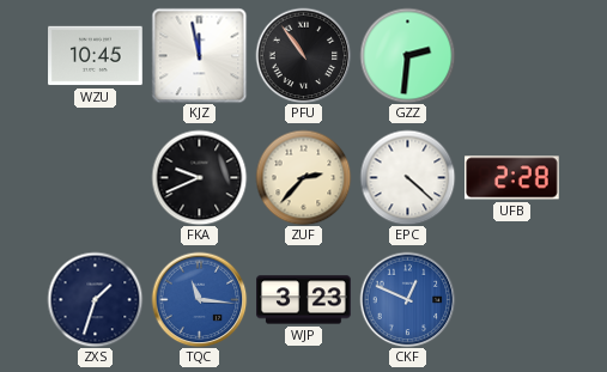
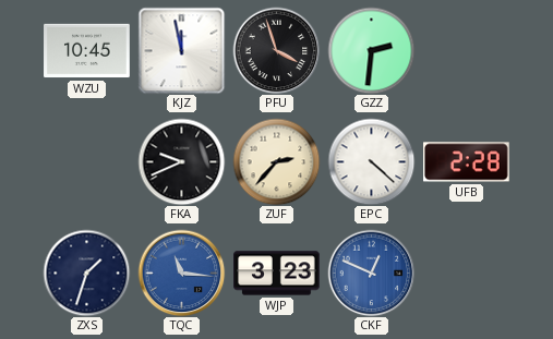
PFU: 10:54 -> 3:57 (276, 50)
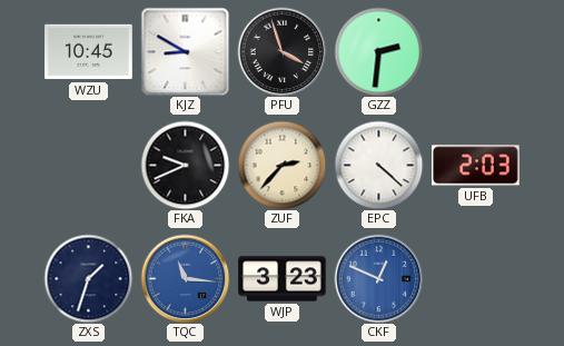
KJZ: 11:58 -> 8:50 (185, 51)
UFB: 2:28 -> 2:03 (476, 166)
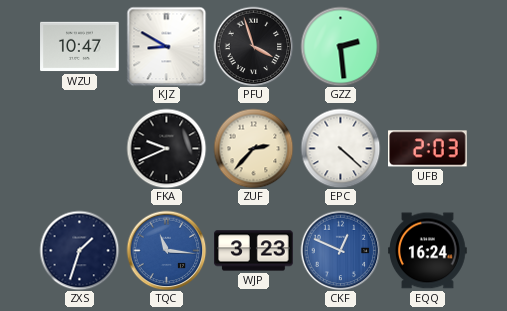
WZU: 10:45 -> 10:47 (80, 47)
GZZ: 2:31 -> 2:29 (340, 46)
EQQ: none -> 16:24 (428, 251)
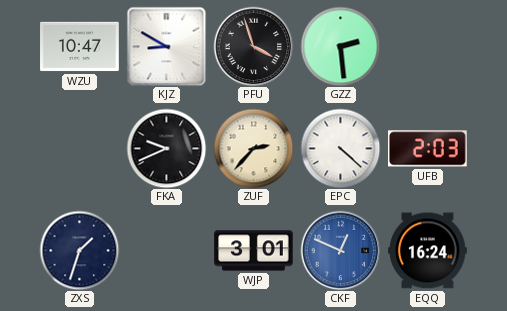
TQC: 11:16 -> none (166, 250)
WJP: 3:23 -> 3:01 (254, 251)
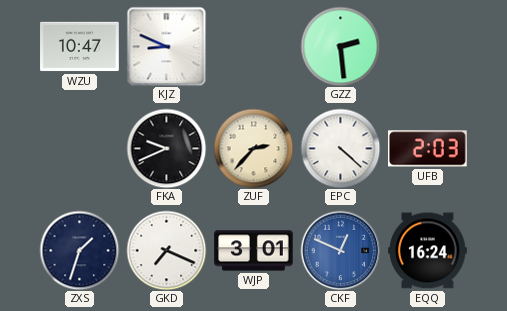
KJZ: 8:50 -> 8:49 (166, 46)
PFU: 3:57 -> none (253, 46)
GKD: none -> 7:19 (166, 250)
